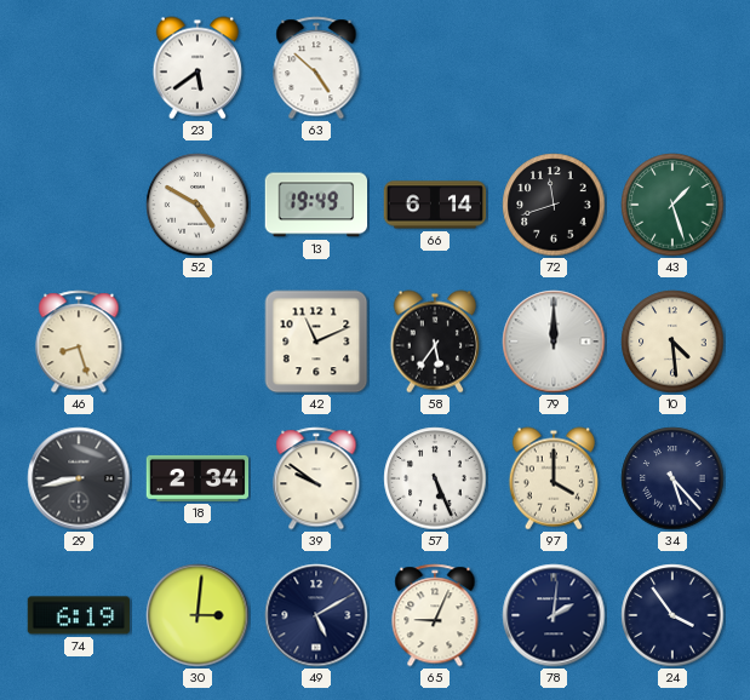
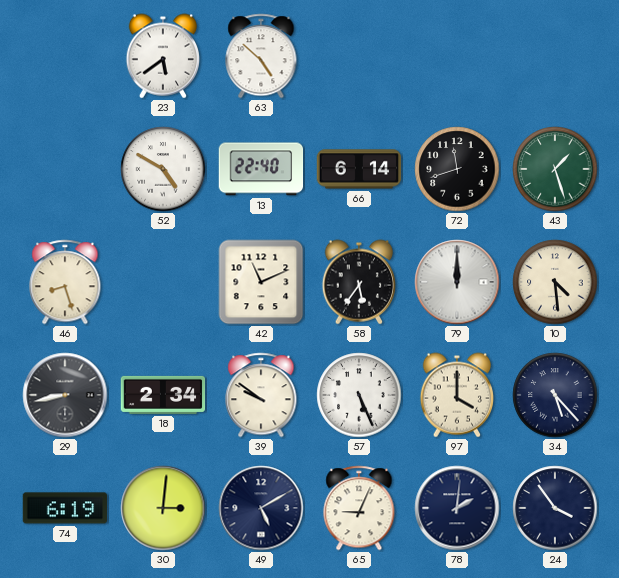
13: 19:49 -> 22:40 (261, 169)
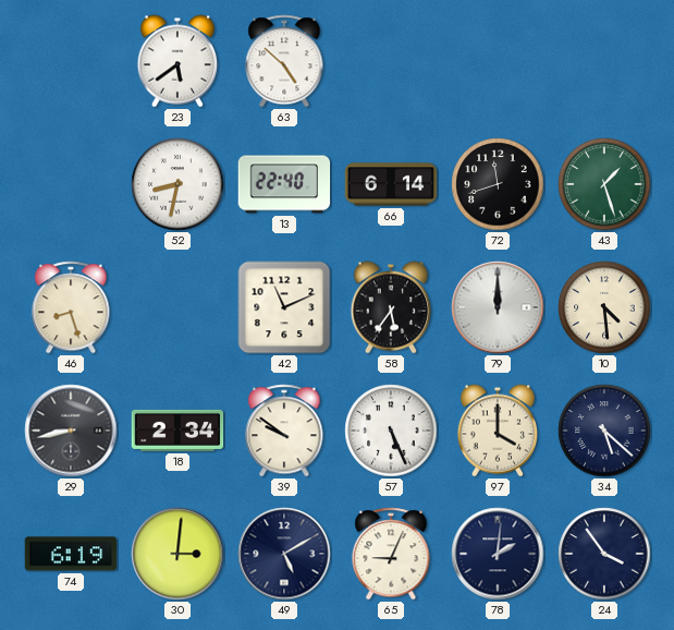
52: 4:50 -> 8:32 (177, 184)
34: 5:23 -> 5:22 (604, 431)
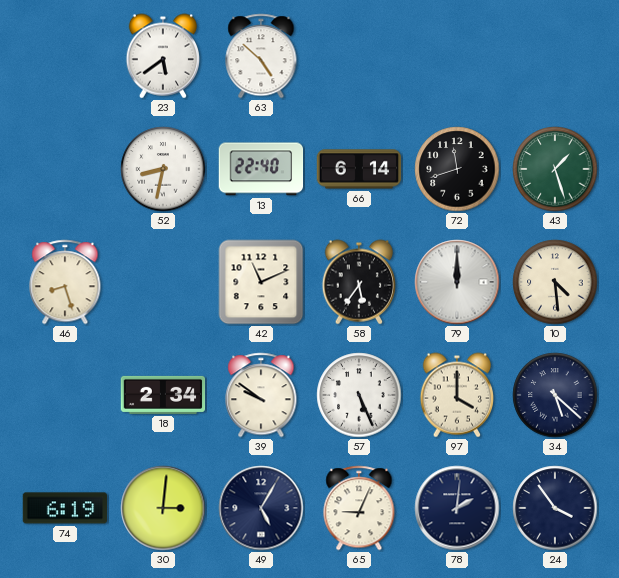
29: 8:43 -> none (71, 431)
49: 5:10 -> 5:05 (261, 508)
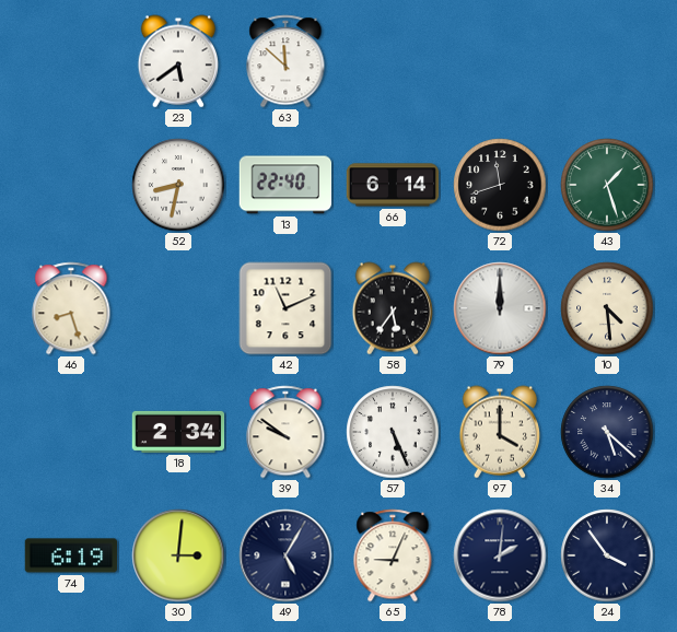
63: 4:52 -> 11:52 (285, 61)
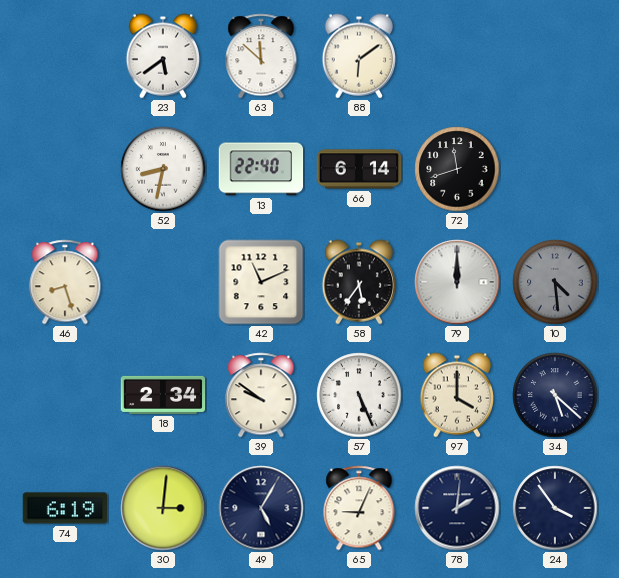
88: none -> 6:09 (358, 56)
43: 1:27 -> none (607, 185)
10 dial: cream -> grey (555, 282)
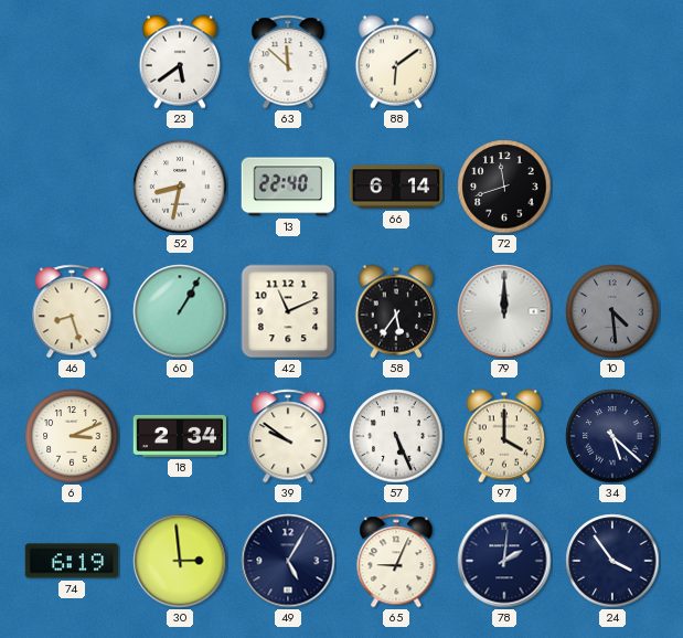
60: none -> 1:05 (180, 311)
6: none -> 3:11 (72, 436)
30: 3:01 -> 2:59 (180, 561)
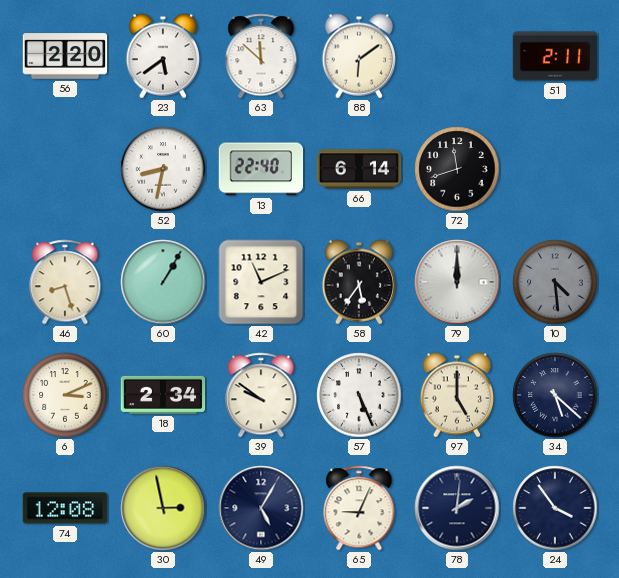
56: none -> 2:20 (65, 56)
51: none -> 2:11 (555, 56)
97: 4:00 -> 5:00 (456, 395)
74: 6:19 -> 12:08 (65, 508)
30: 2:59 -> 2:58 (163, 508)
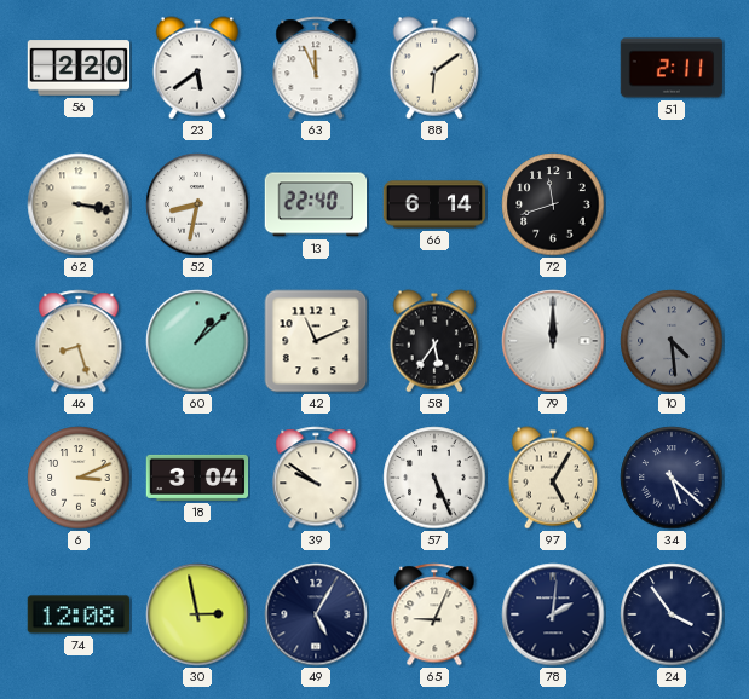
63: 11:52 -> 11:56 (316, 68)
62: none -> 3:17 (79, 204)
60: 1:05 -> 1:08 (197, 341)
18: 2:34 -> 3:04 (197, 478)
97: 5:00 -> 5:05 (552, 478)
